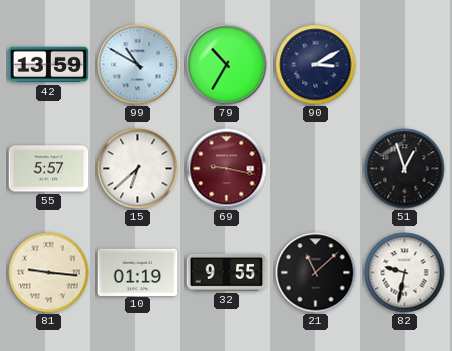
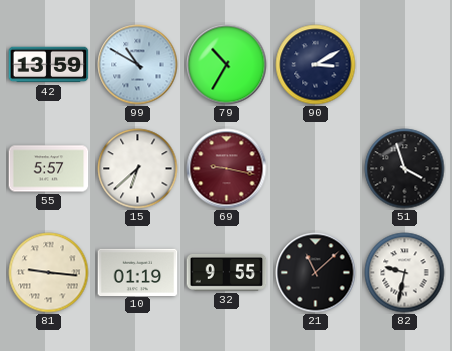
51: 12:57 -> 3:57 (405, 169)
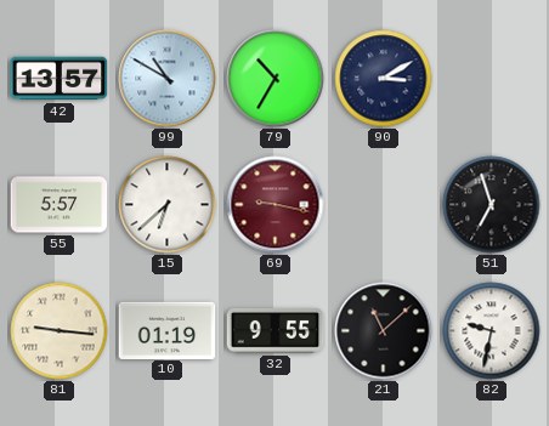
42: 13:59 -> 13:57 (60, 79)
51: 3:57 -> 6:57 (492, 205)
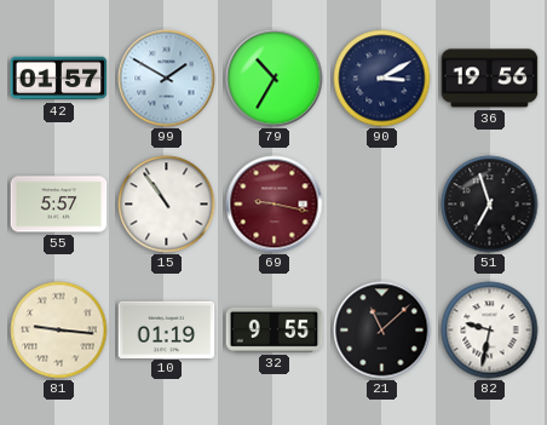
42: 13:57 -> 01:57 (59, 79)
99: 10:50 -> 1:50 (167, 79)
36: none -> 19:56 (490, 79)
15: 6:38 -> 10:54 (167, 205)
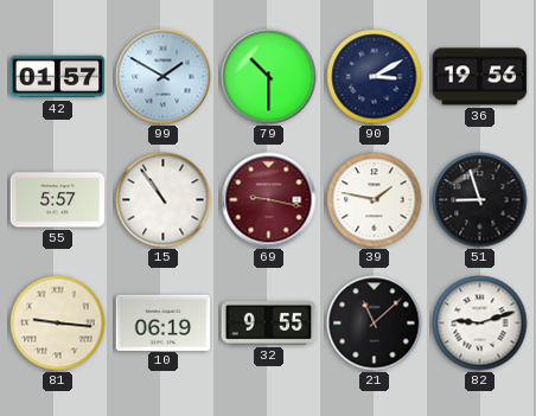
79: 10:35 -> 10:30 (269, 77)
39: none -> 1:47 (375, 200)
51: 6:57 -> 8:57 (480, 200)
10: 01:19 -> 06:19 (164, 322)
82: 9:32 -> 9:12 (480, 324)
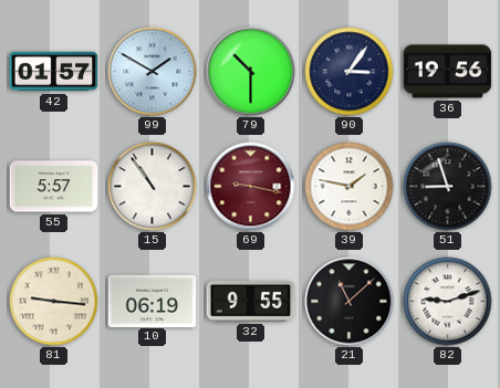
90: 3:10 -> 3:06 (350, 72)
